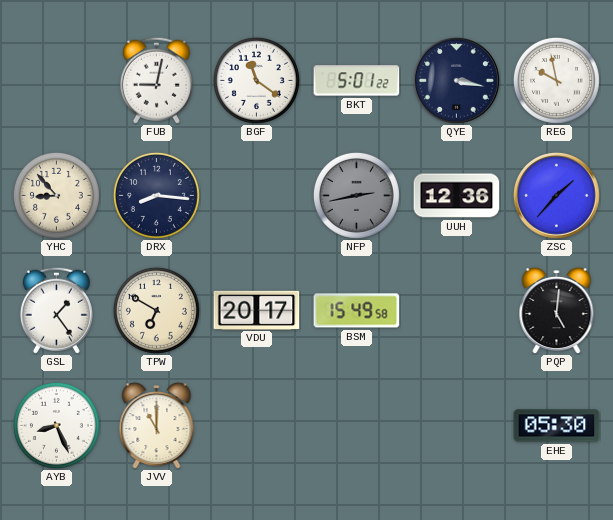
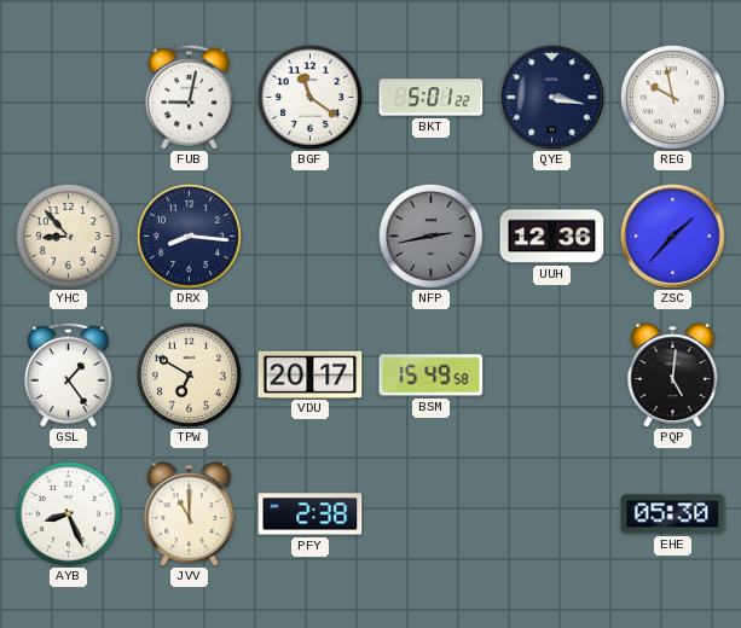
PFY: none -> 2:38 (311, 514)
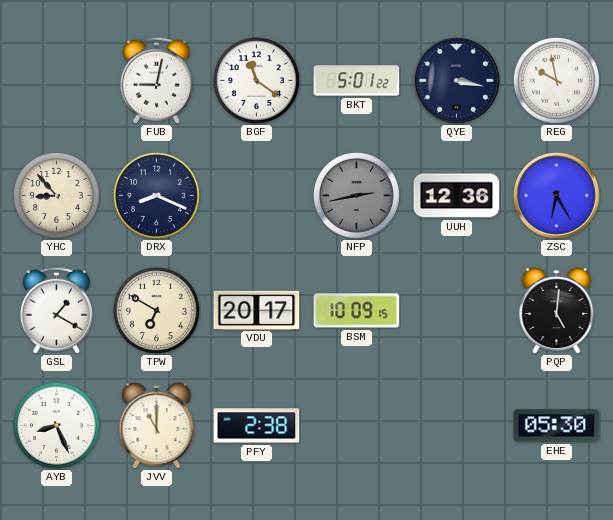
DRX: 8:16 -> 8:19 (156, 195)
ZSC: 1:37 -> 6:25 (556, 195)
GSL: 1:24 -> 1:20 (56, 310)
BSM: 15:49 -> 10:09 (357, 311)
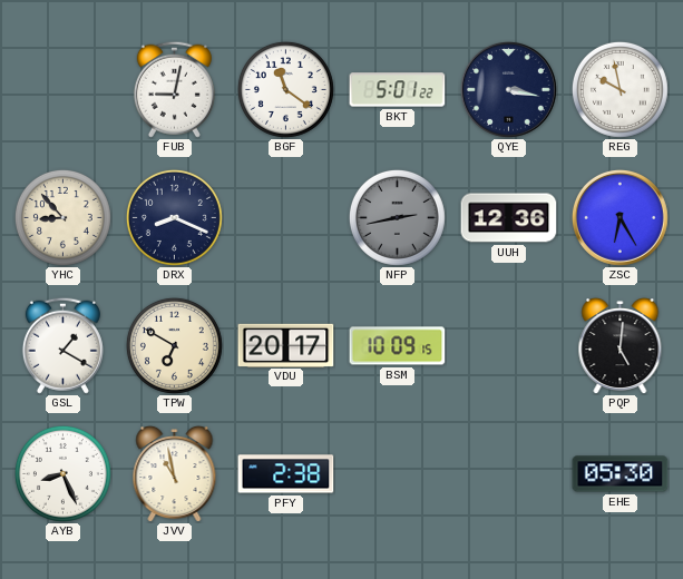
JVV: 11:00 -> 10:58 (175, 473)
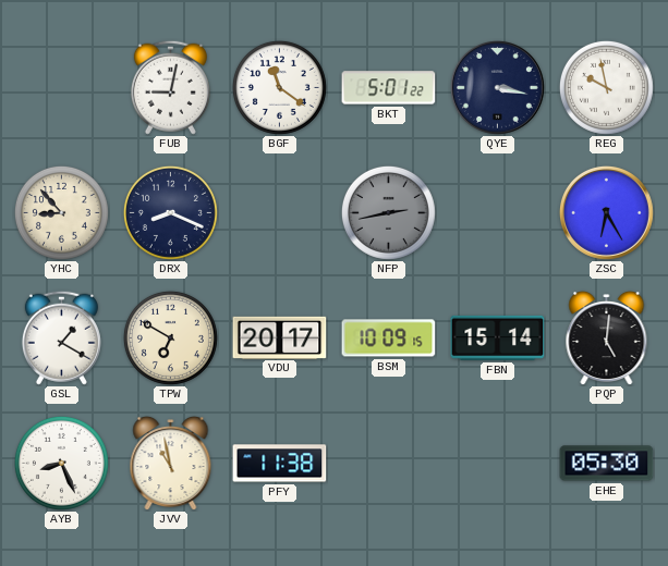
UUH: 12:36 -> none (509, 218)
FBN: none -> 15:14 (498, 337)
PFY: 2:38 -> 11:38 (280, 464)
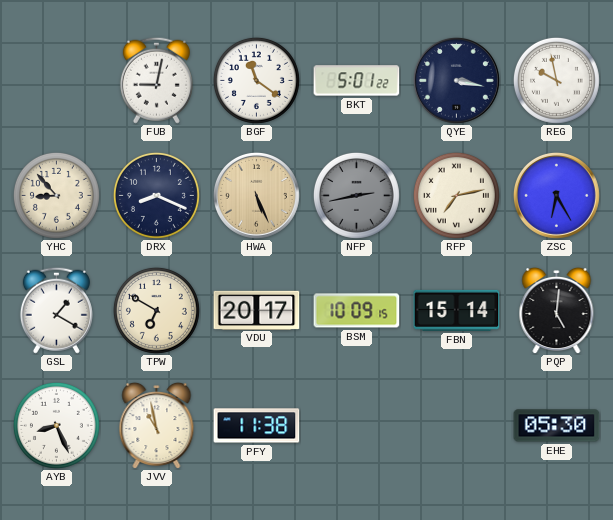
HWA: none -> 5:26 (256, 195)
RFP: none -> 7:13 (456, 195)
